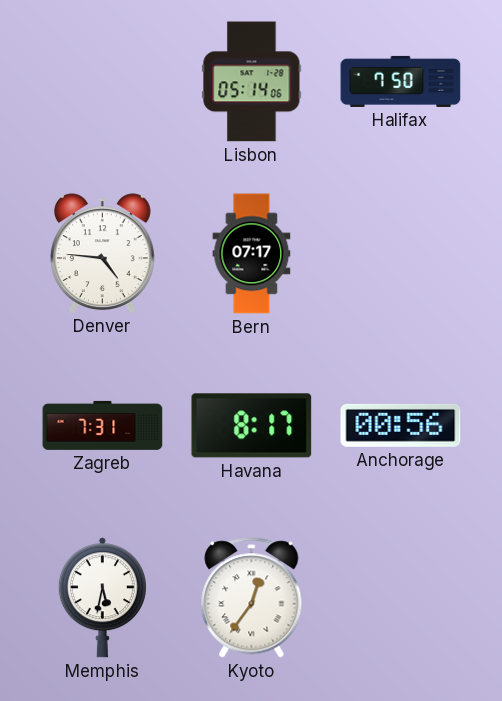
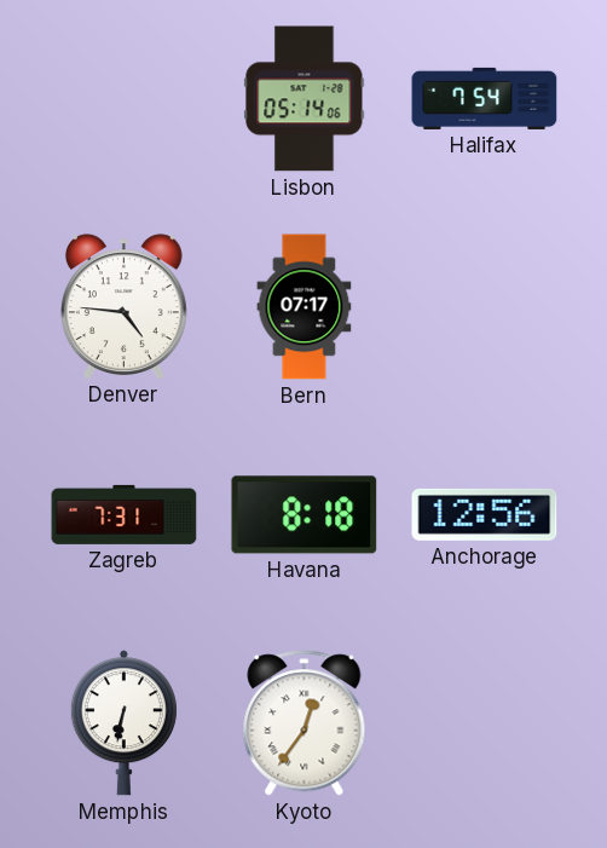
Halifax: 7:50 -> 7:54 (485, 98)
Havana: 8:17 -> 8:18 (305, 515)
Anchorage: 00:56 -> 12:56 (485, 514)
Memphis: 5:32 -> 6:32 (123, 723)
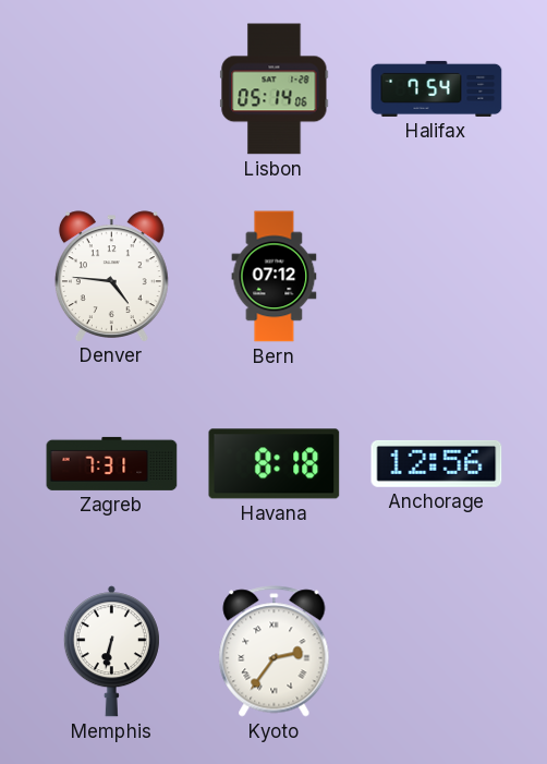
Bern: 07:17 -> 07:12 (275, 277)
Kyoto: 12:36 -> 2:36 (275, 652)
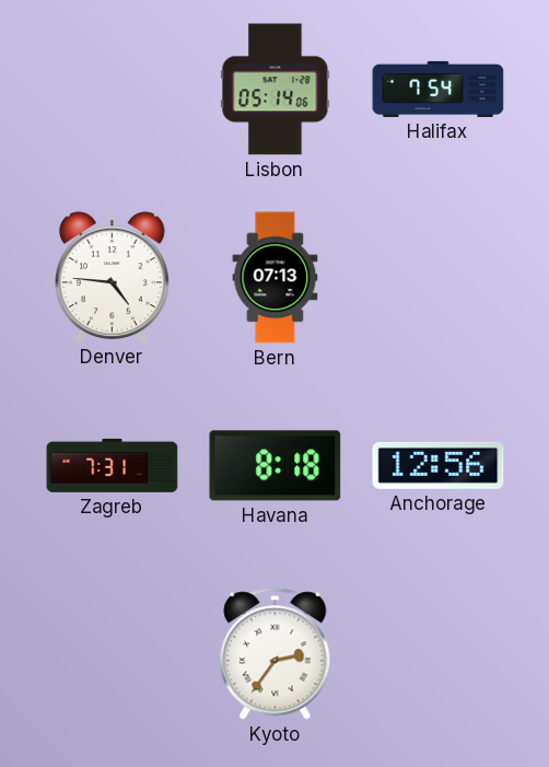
Bern: 07:12 -> 07:13 (276, 278)
Memphis: 6:32 -> none (111, 652)
